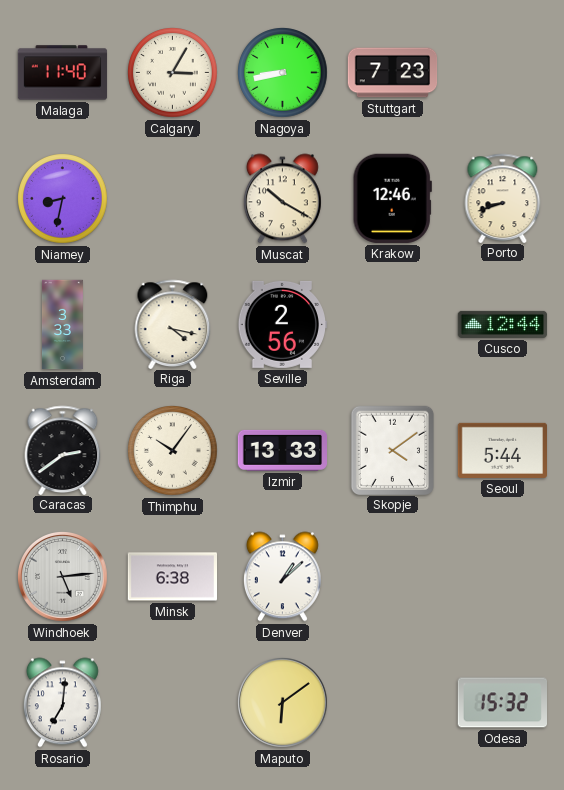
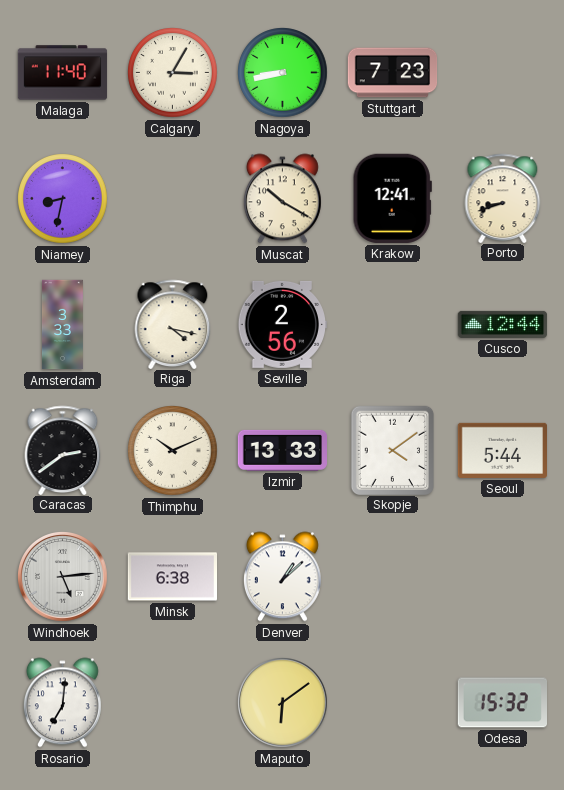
Krakow: 12:46 -> 12:41 (392, 198)
Thimphu: 10:06 -> 10:11 (173, 451)
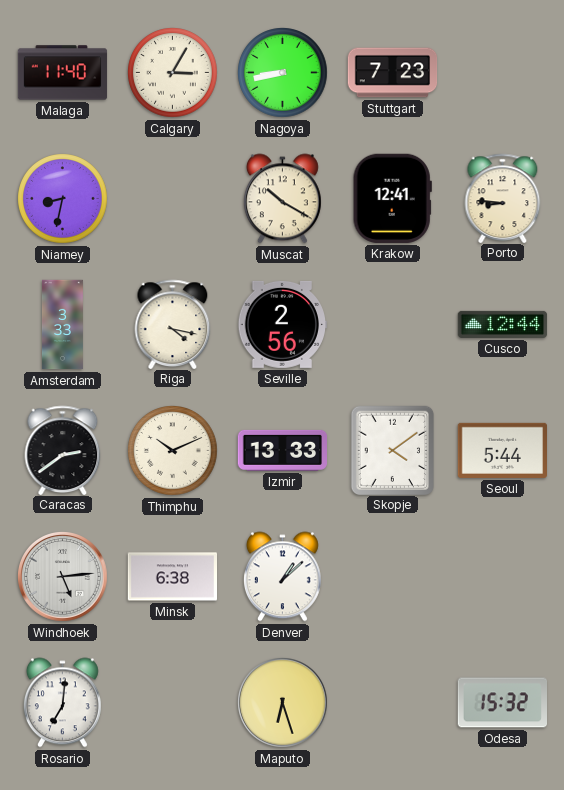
Porto: 8:42 -> 8:46 (503, 198)
Maputo: 6:09 -> 6:27 (283, 703)
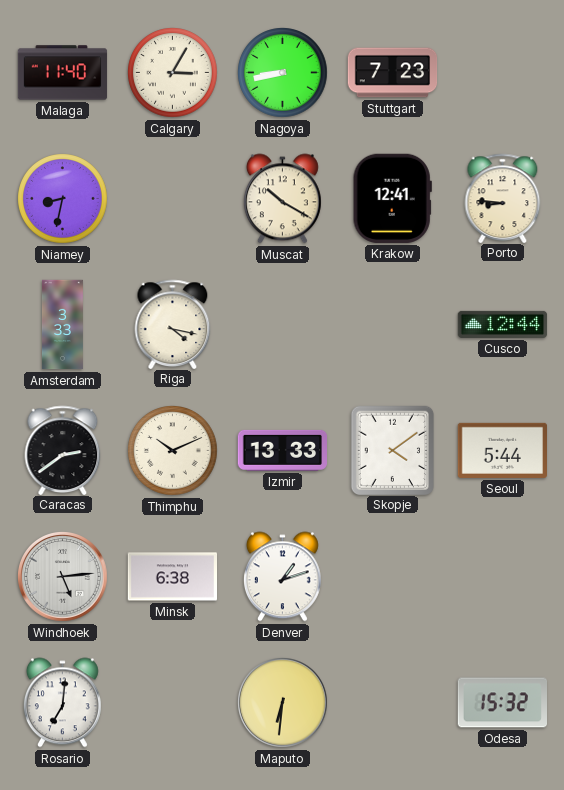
Seville: 2:56 -> none (282, 324)
Denver: 1:08 -> 1:12 (282, 577)
Maputo: 6:27 -> 6:31 (283, 703)
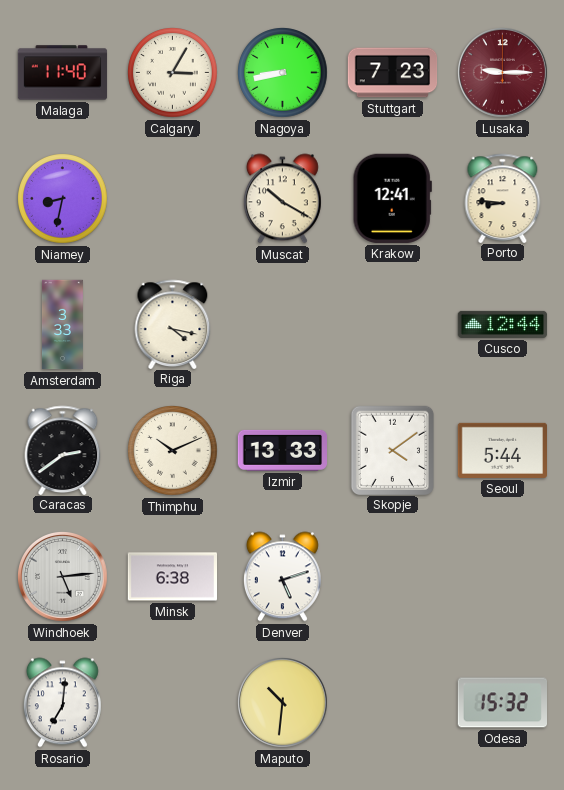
Lusaka: none -> 9:15 (503, 73)
Denver: 1:12 -> 5:12 (282, 577)
Maputo: 6:31 -> 10:31 (283, 703)
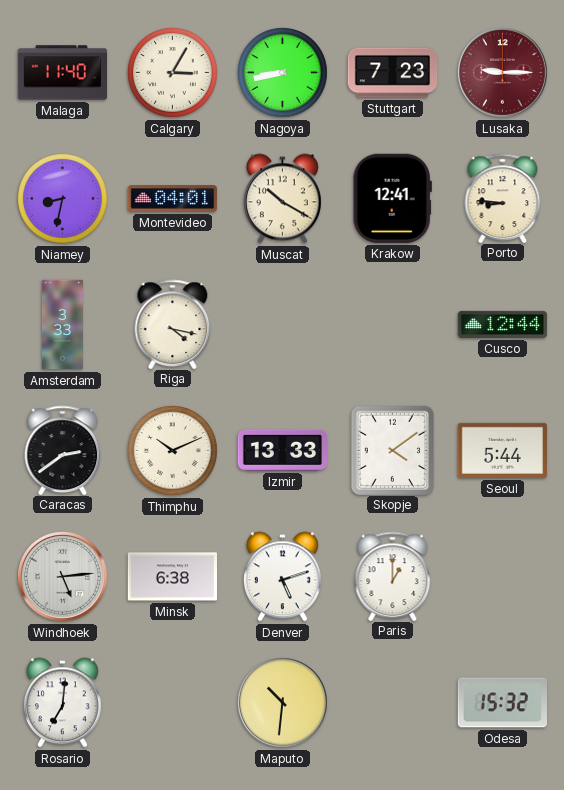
Montevideo: none -> 04:01 (172, 199)
Paris: none -> 1:00 (393, 576)
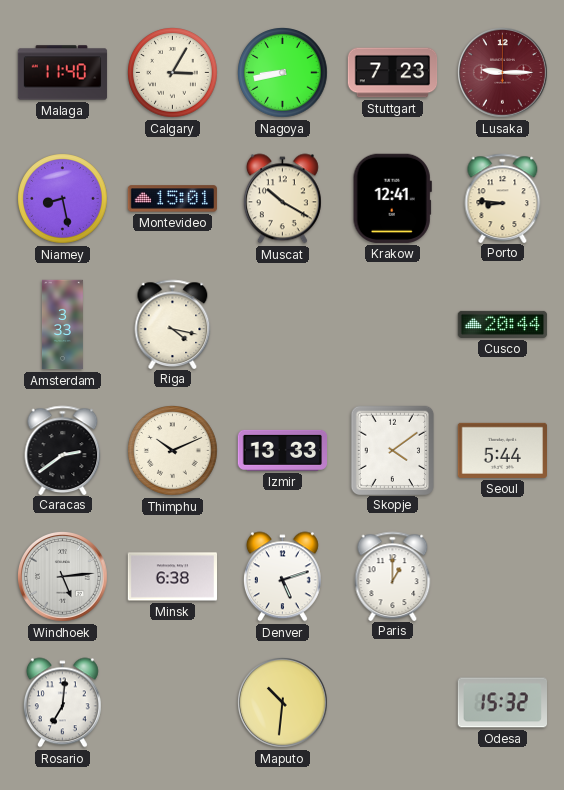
Niamey: 8:32 -> 8:28 (63, 199)
Montevideo: 04:01 -> 15:01 (172, 199)
Cusco: 12:44 -> 20:44 (503, 324)
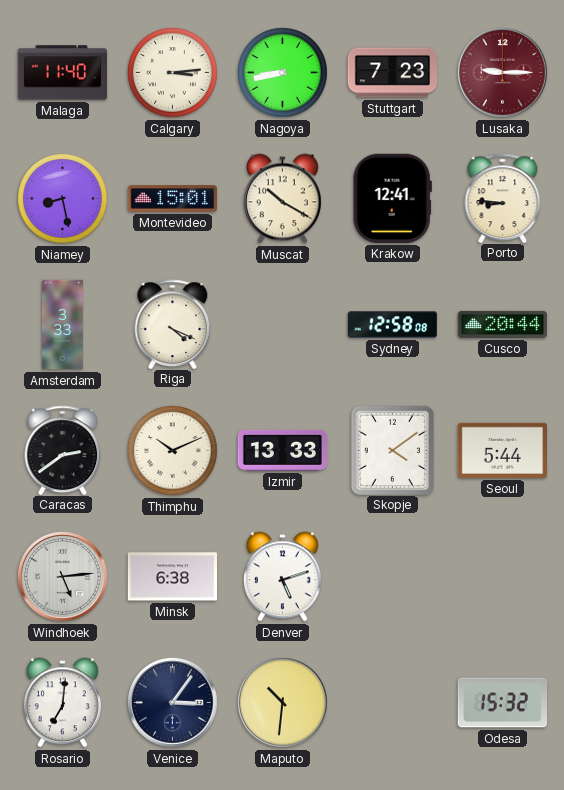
Calgary: 3:05 -> 3:14 (173, 73)
Riga: 4:17 -> 4:19 (173, 324)
Sydney: none -> 12:58 (393, 325)
Paris: 1:00 -> none (393, 576)
Venice: none -> 3:06 (173, 703)
